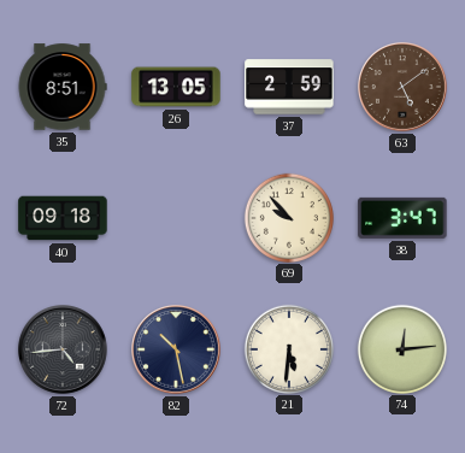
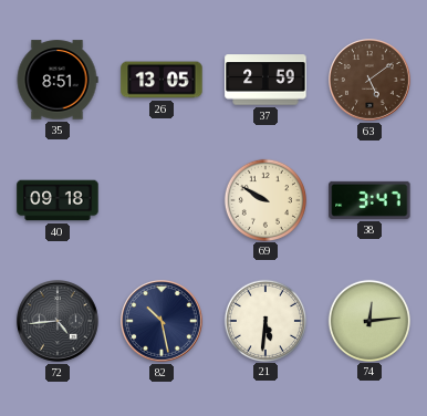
69: 9:53 -> 9:50 (264, 199)
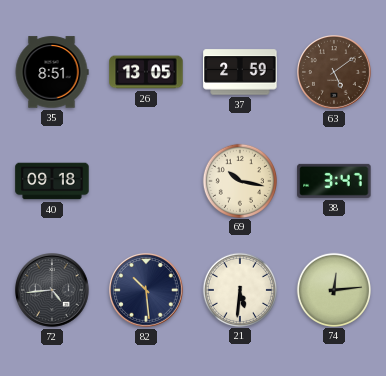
69: 9:50 -> 10:17 (239, 180)
82: 10:28 -> 10:29 (146, 290)
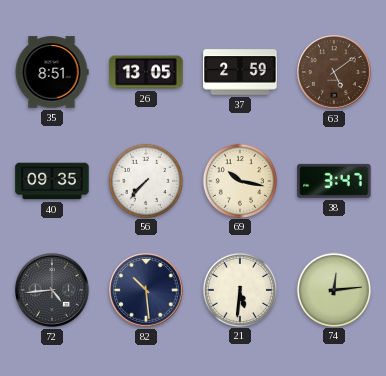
40: 09:18 -> 09:35 (52, 181)
56: none -> 7:37 (145, 180)
